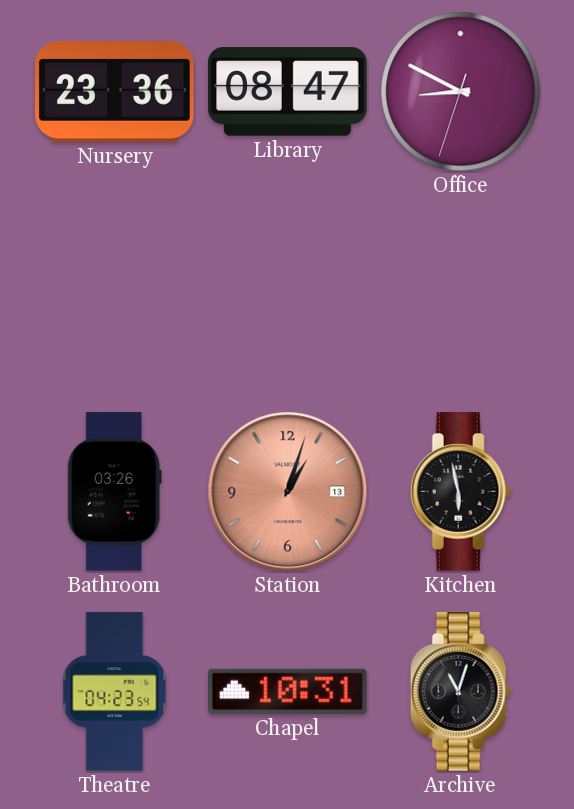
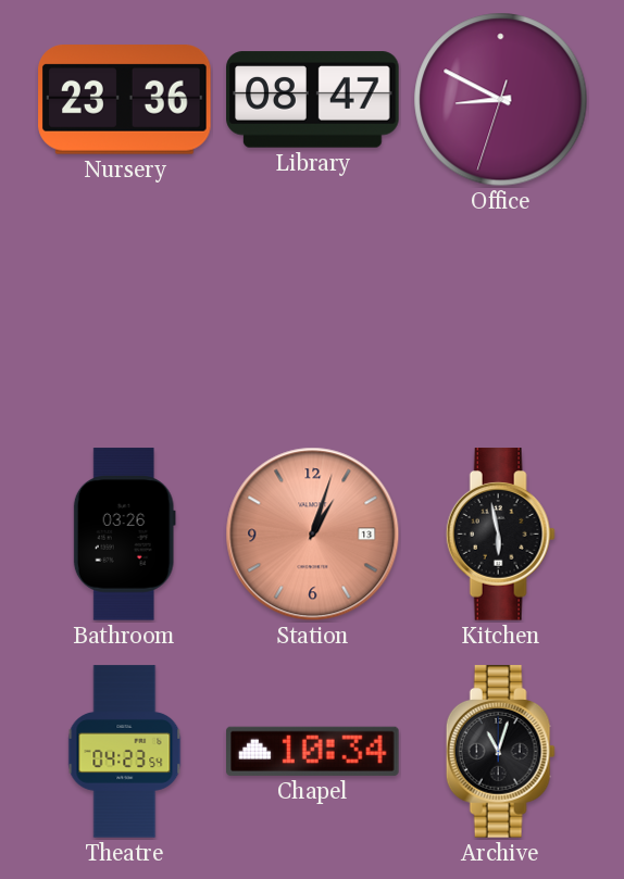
Chapel: 10:31 -> 10:34 (313, 751)
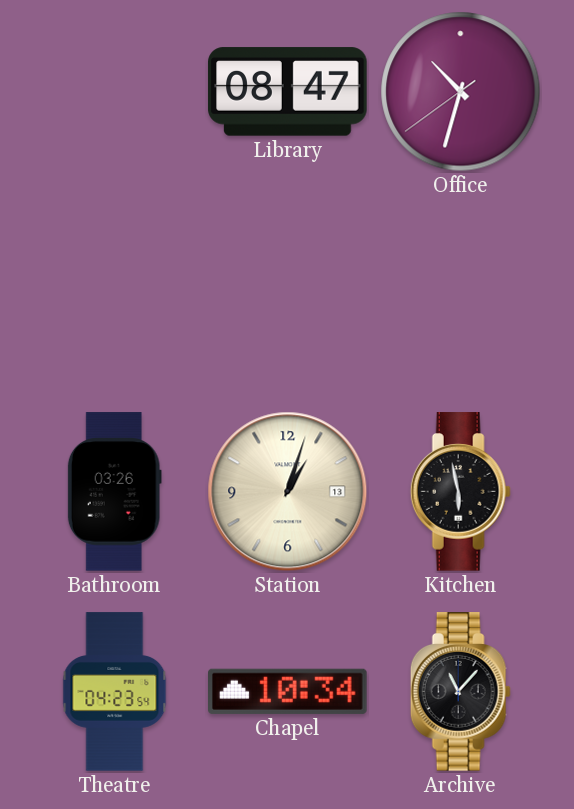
Nursery: 23:36 -> none (125, 100)
Office: 8:49 -> 10:32 (461, 92)
Station dial: salmon -> cream (288, 492)
Archive: 11:03 -> 11:07 (460, 692)
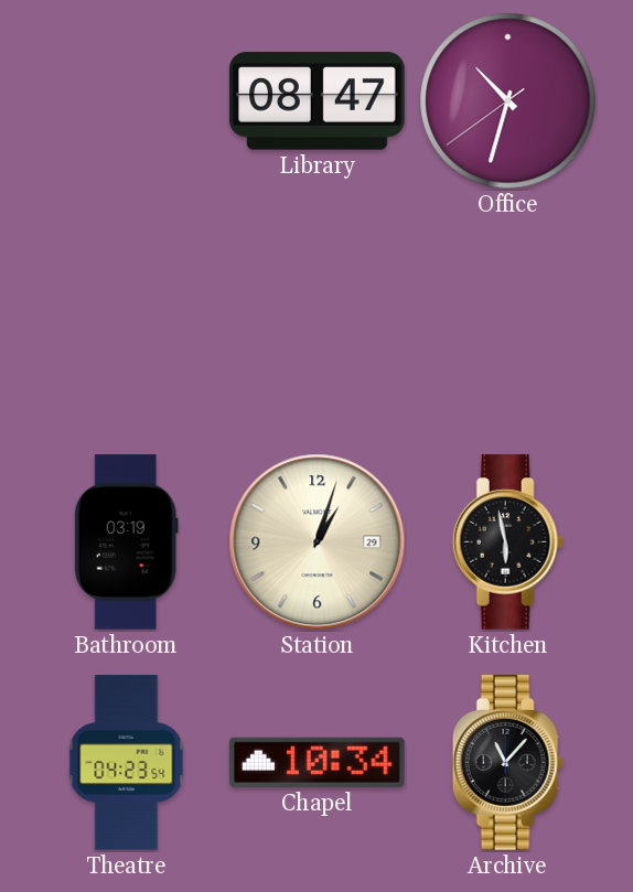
Bathroom: 03:26 -> 03:19 (126, 542)
Station date: 13 -> 29 (318, 542)
